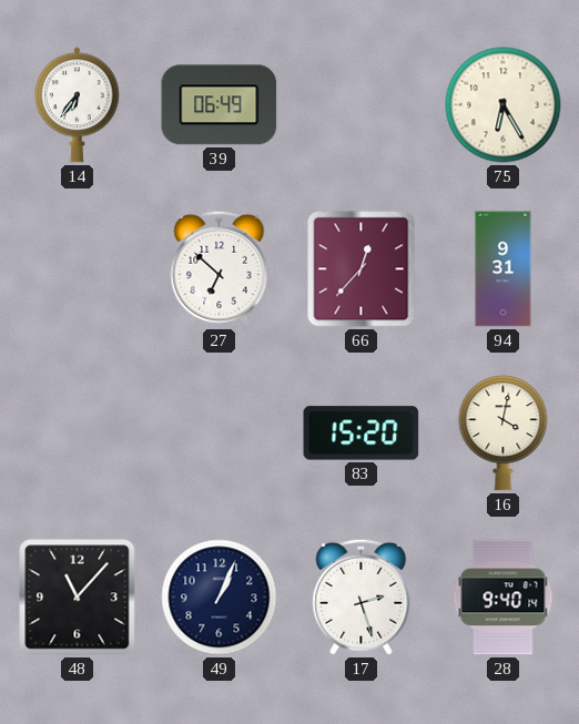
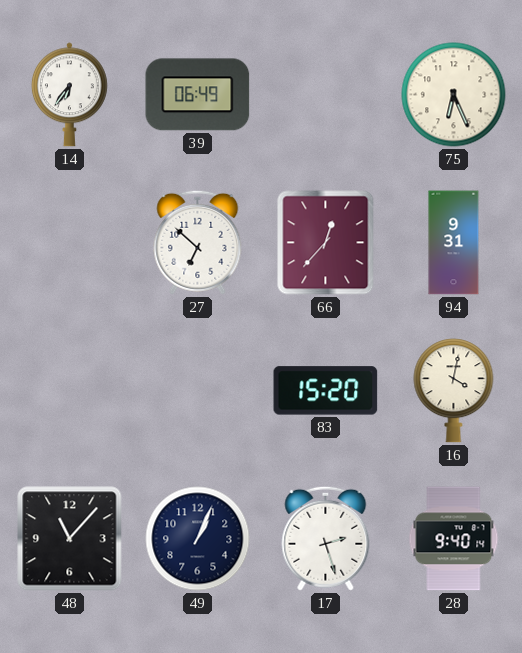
75: 6:25 -> 6:26 (454, 95)
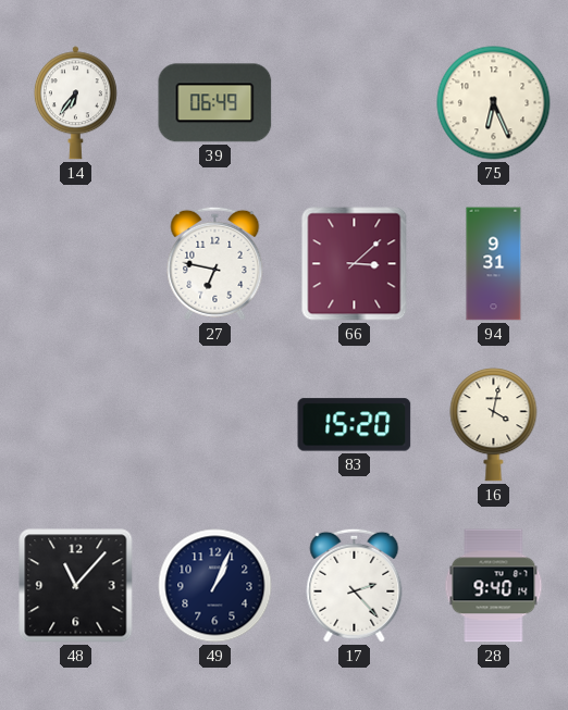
27: 6:52 -> 6:47 (215, 263)
66: 12:37 -> 3:08 (355, 264)
17: 2:27 -> 2:23 (355, 585)
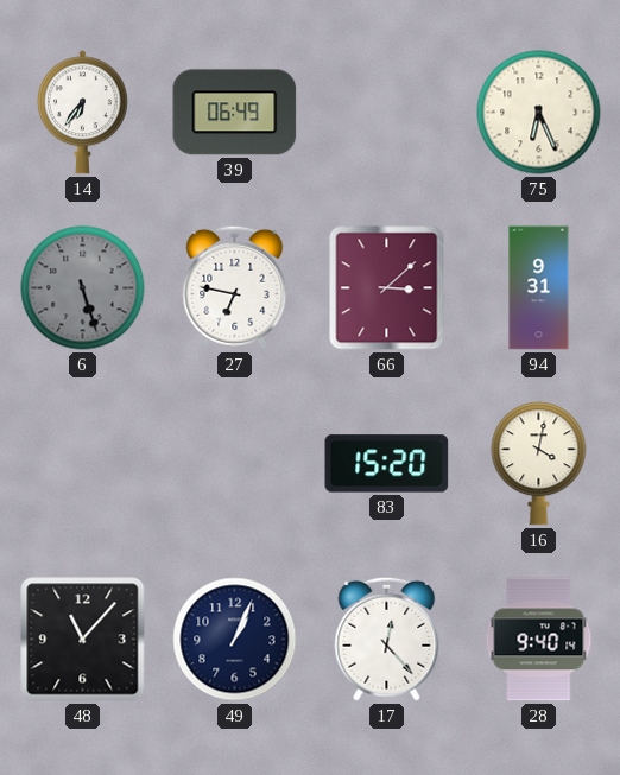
6: none -> 5:27 (83, 288)
17: 2:23 -> 12:23 (387, 639)
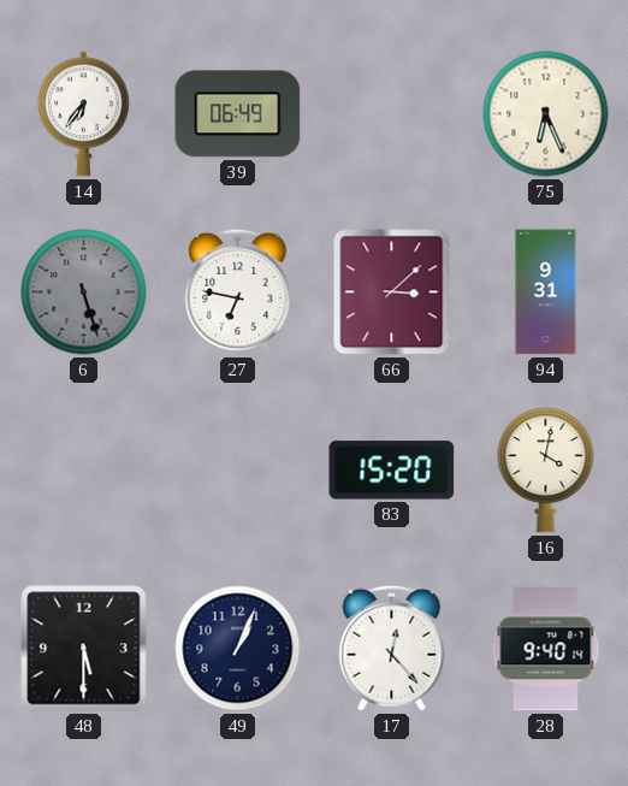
48: 11:07 -> 5:30 (84, 649)
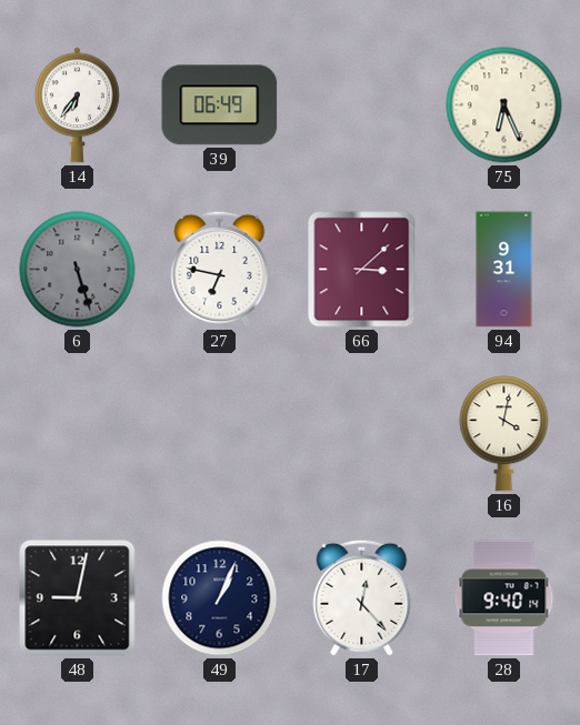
83: 15:20 -> none (392, 471)
48: 5:30 -> 9:02 (78, 598)
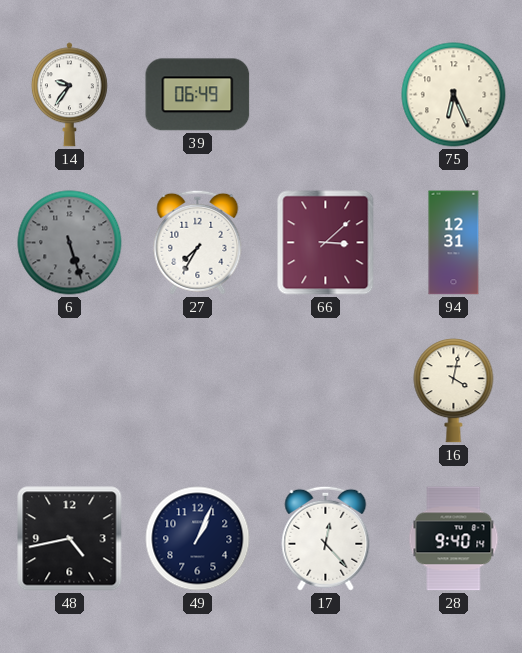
14: 6:36 -> 9:36 (69, 95)
27: 6:47 -> 7:35 (198, 242)
94: 9:31 -> 12:31 (454, 243)
48: 9:02 -> 4:43 (70, 539)
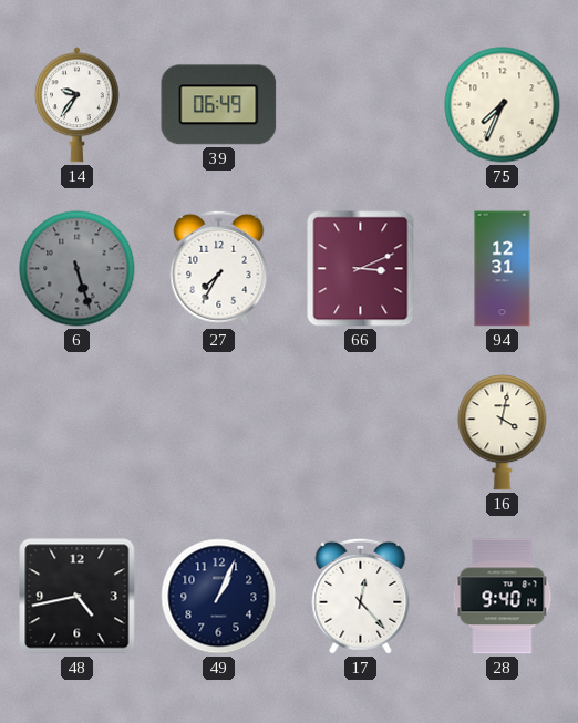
75: 6:26 -> 7:34 (503, 105)
66: 3:08 -> 3:11 (361, 269)
